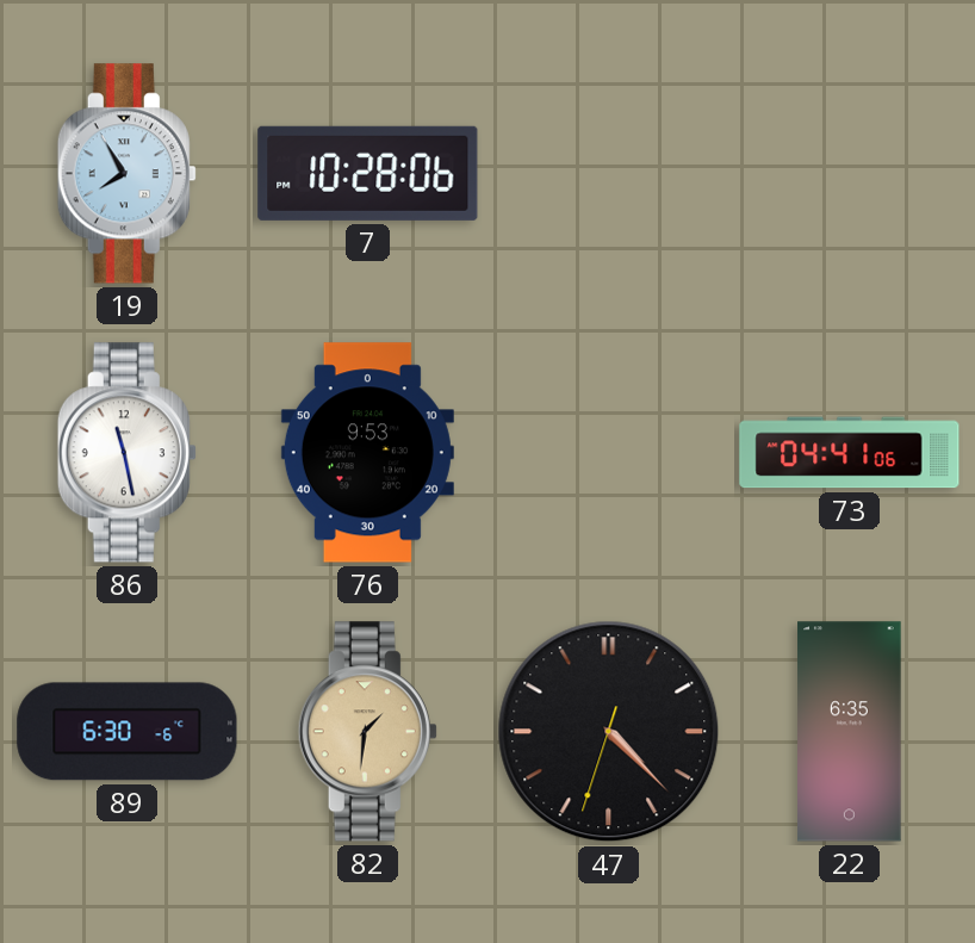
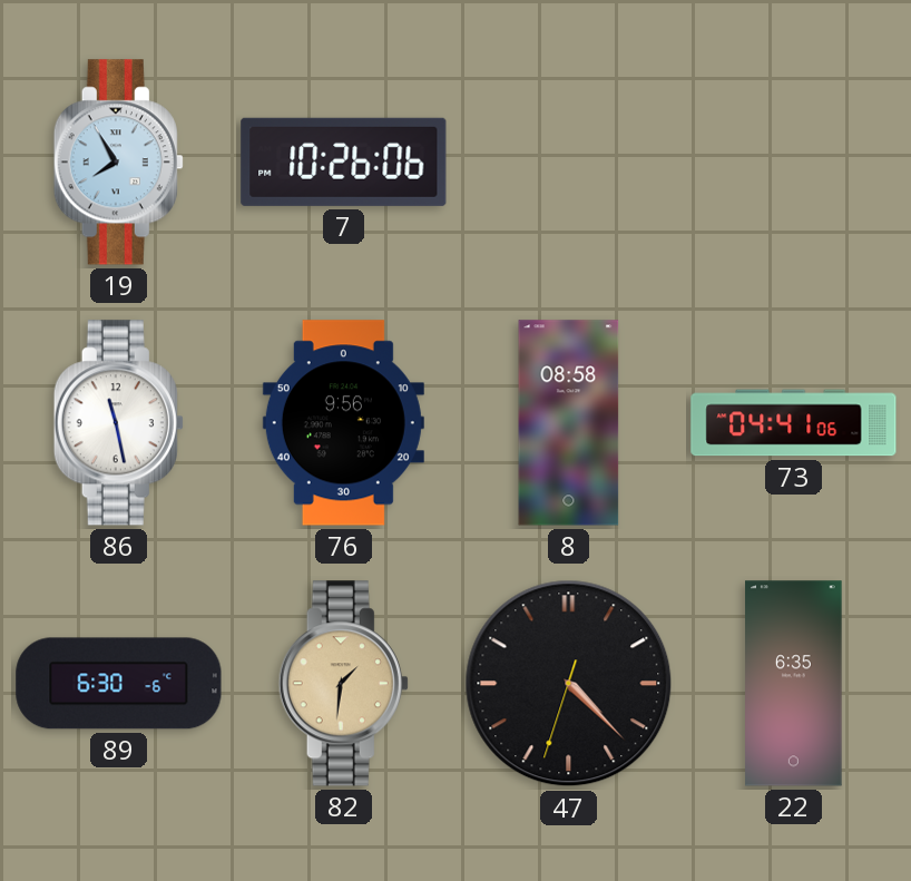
7: 10:28 -> 10:26 (344, 161)
76: 9:53 -> 9:56 (343, 423)
8: none -> 08:58 (569, 423)
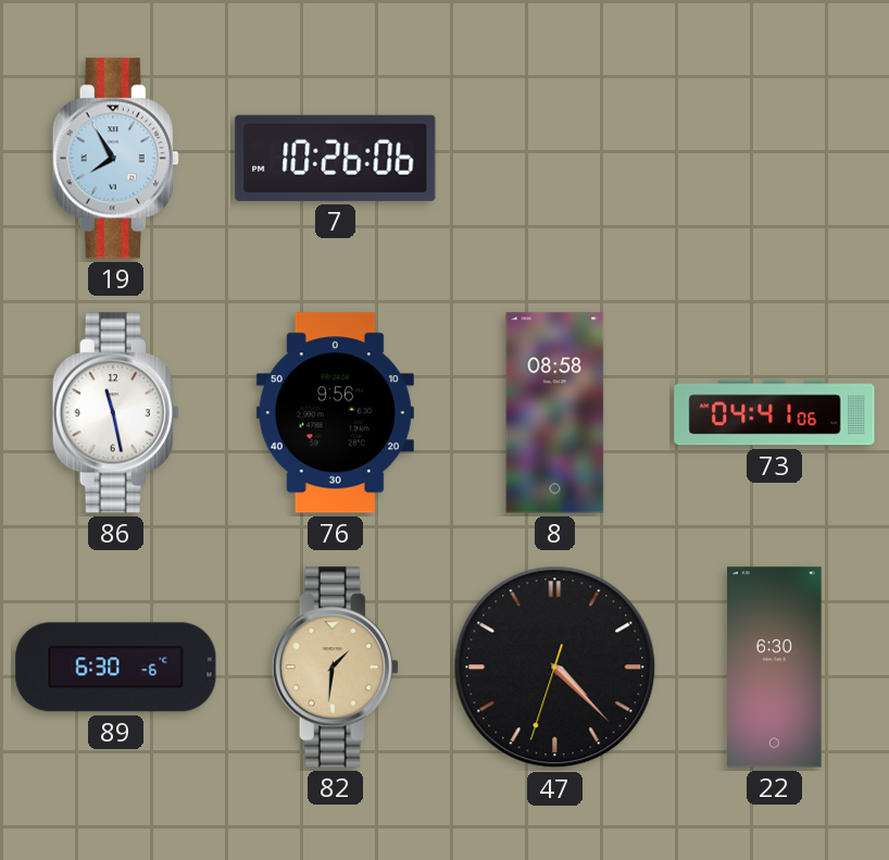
22: 6:35 -> 6:30 (775, 668)
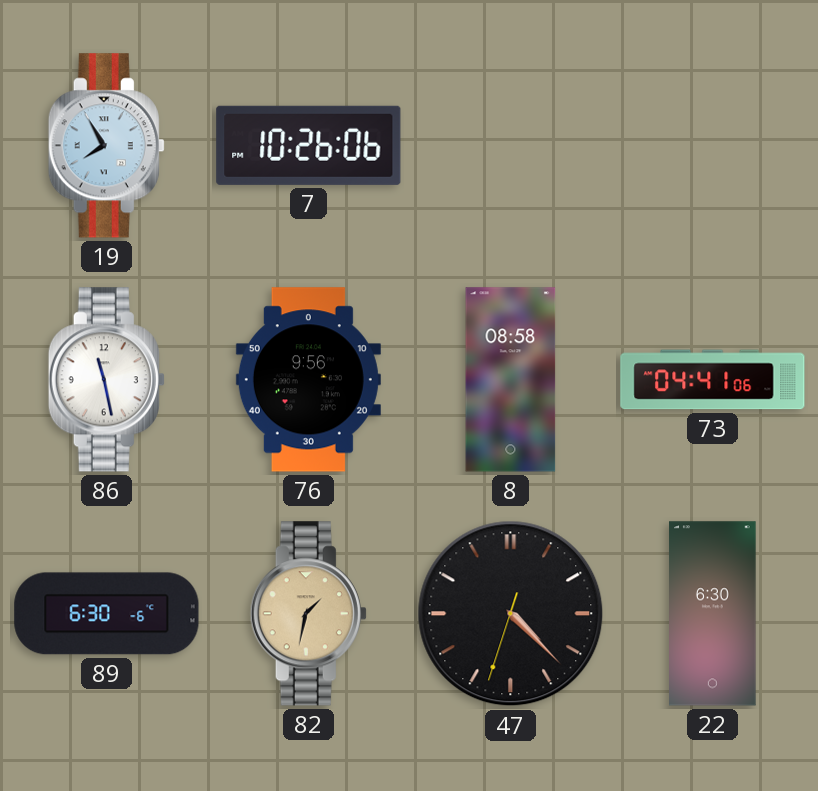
82: 1:31 -> 1:32 (308, 614)
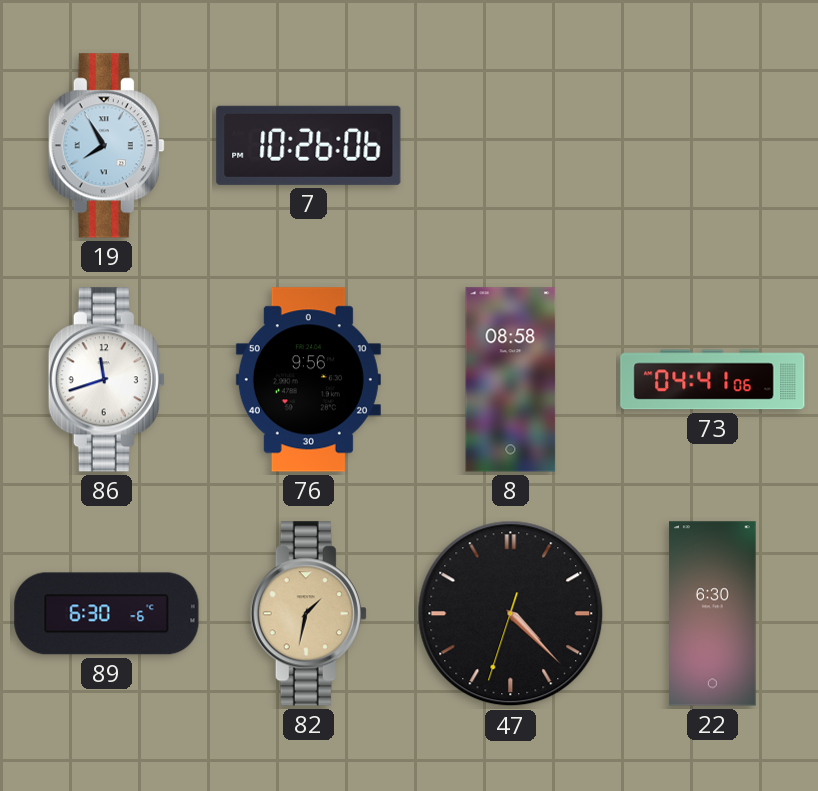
86: 11:28 -> 11:42 (106, 380)
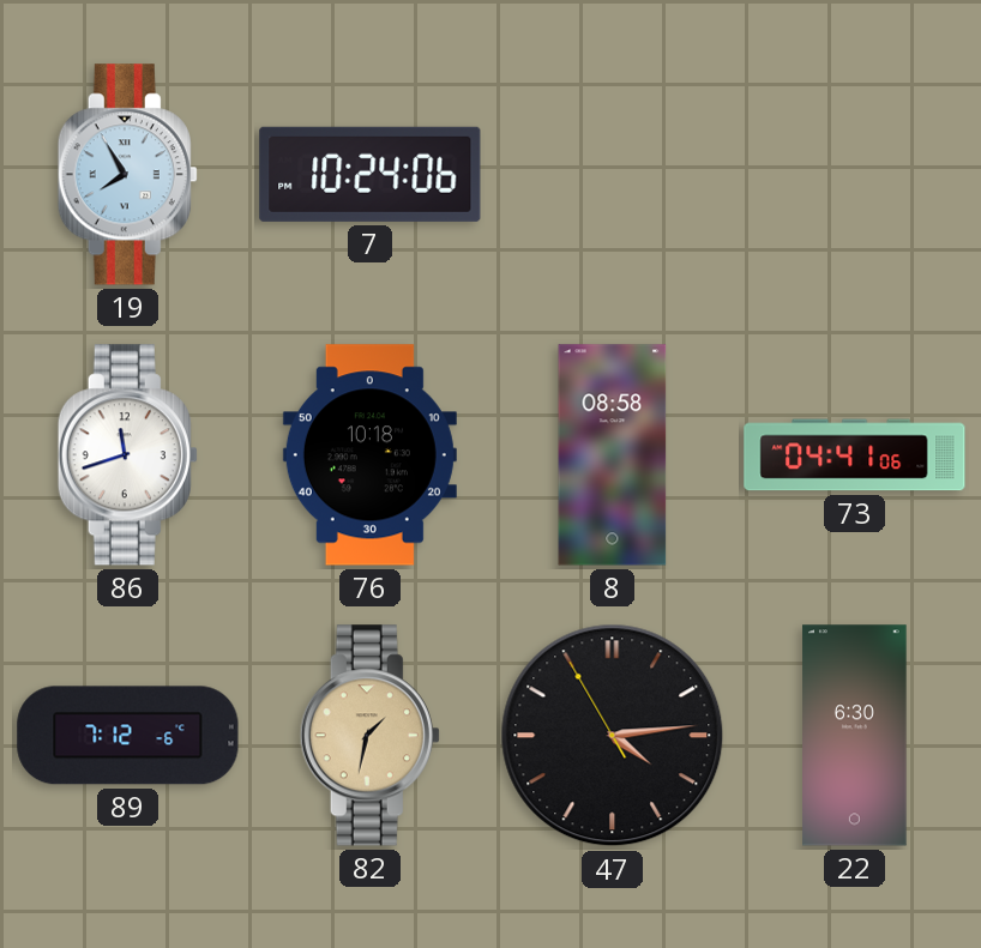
7: 10:26 -> 10:24 (371, 174)
76: 9:56 -> 10:18 (369, 455)
89: 6:30 -> 7:12 (128, 736)
47: 4:22 -> 4:13 (613, 736)
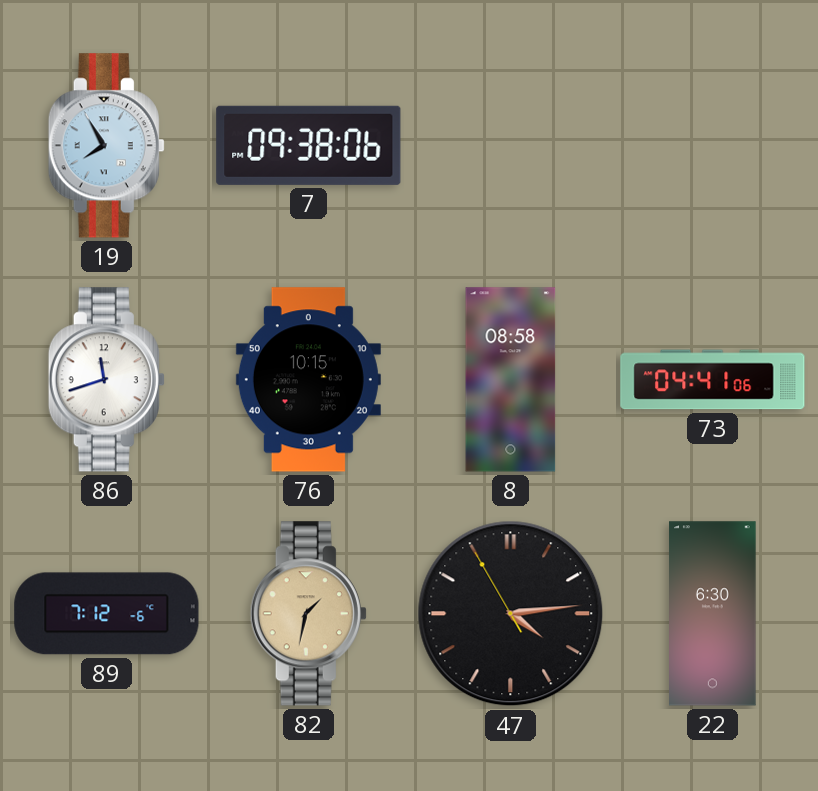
7: 10:24 -> 09:38 (309, 145)
76: 10:18 -> 10:15 (308, 380)
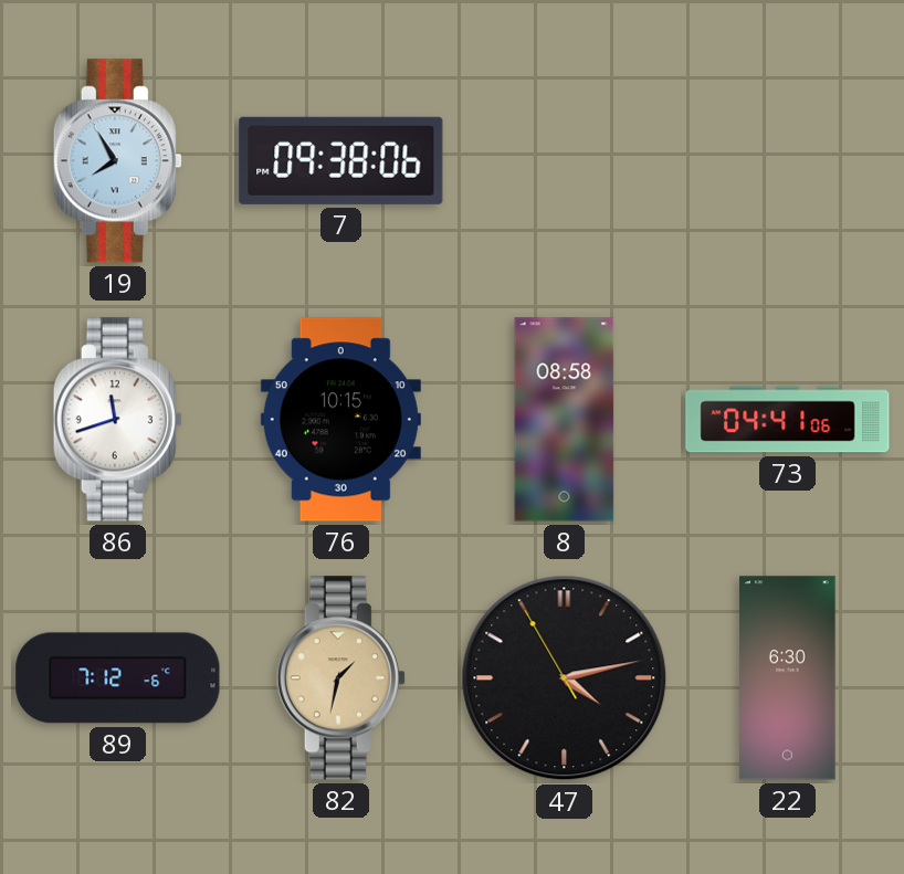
47: 4:13 -> 4:12 (565, 678)
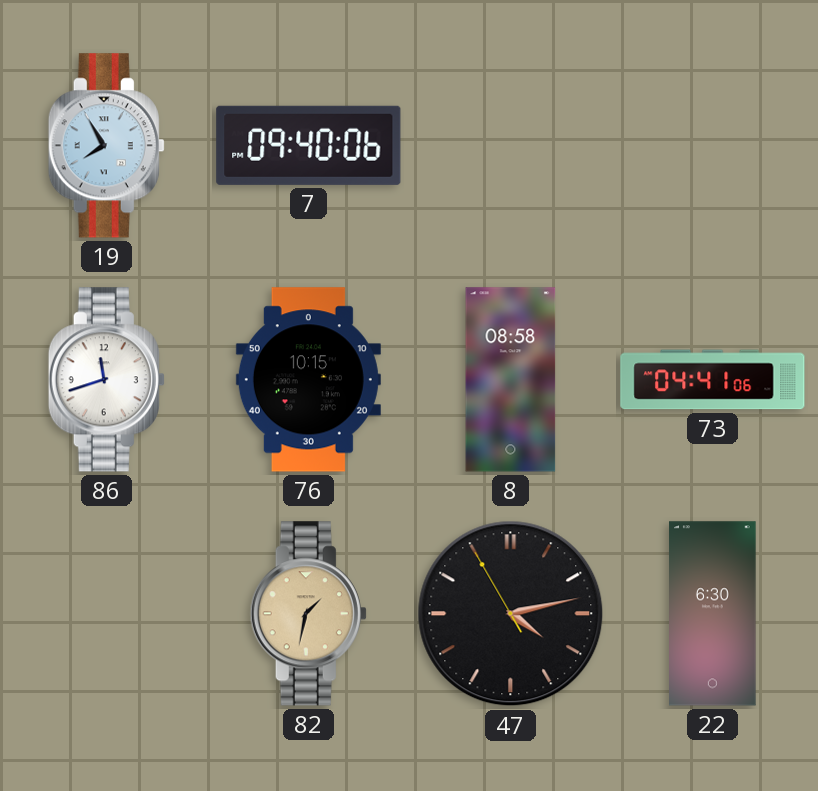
7: 09:38 -> 09:40 (309, 145)
89: 7:12 -> none (118, 678)
